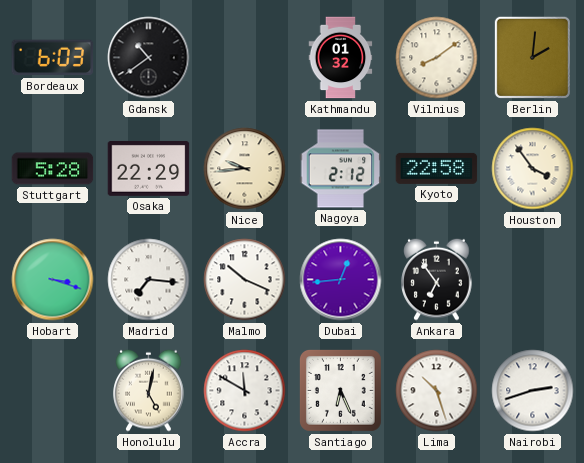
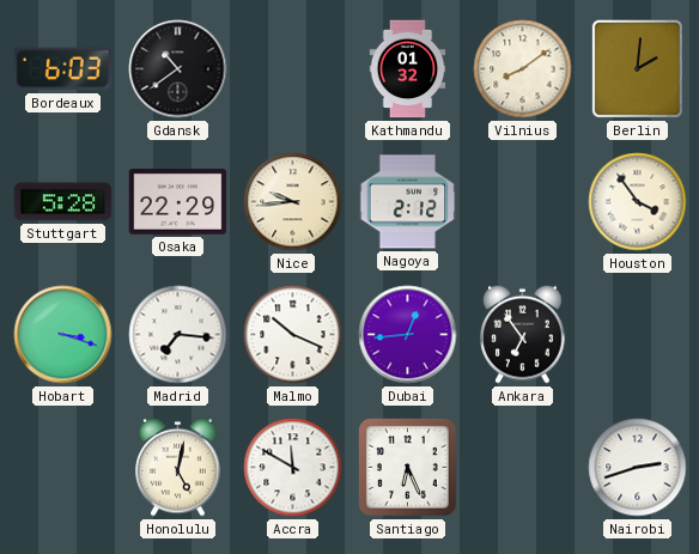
Kyoto: 22:58 -> none (437, 168)
Lima: 10:27 -> none (437, 391)
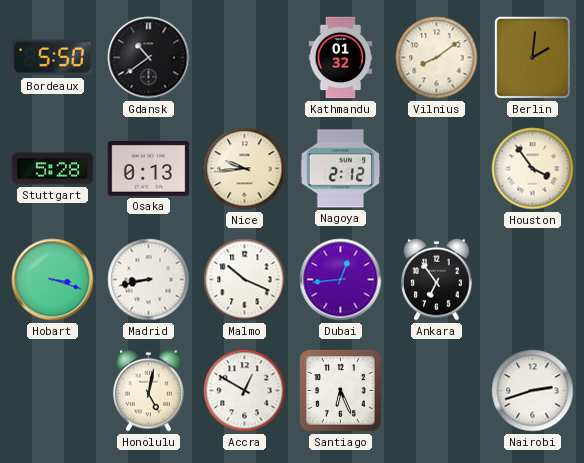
Bordeaux: 6:03 -> 5:50 (53, 58)
Osaka: 22:29 -> 0:13 (149, 169)
Madrid: 7:16 -> 8:43 (149, 280)
Accra: 11:50 -> 12:50 (245, 391)
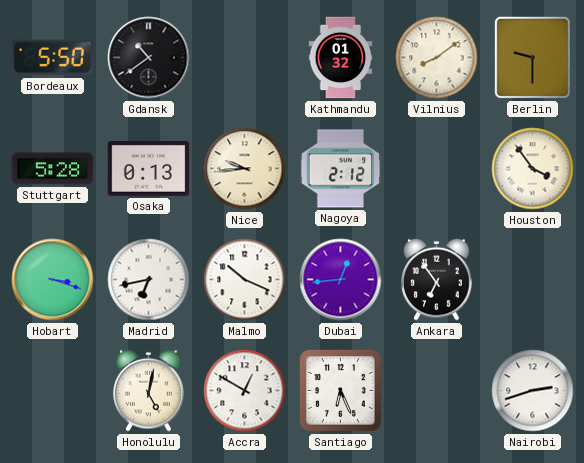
Berlin: 2:01 -> 9:30 (532, 57)
Madrid: 8:43 -> 6:43 (149, 280)
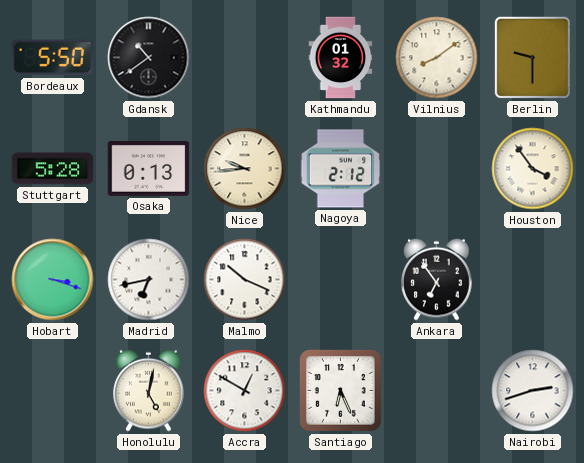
Dubai: 12:44 -> none (341, 280)
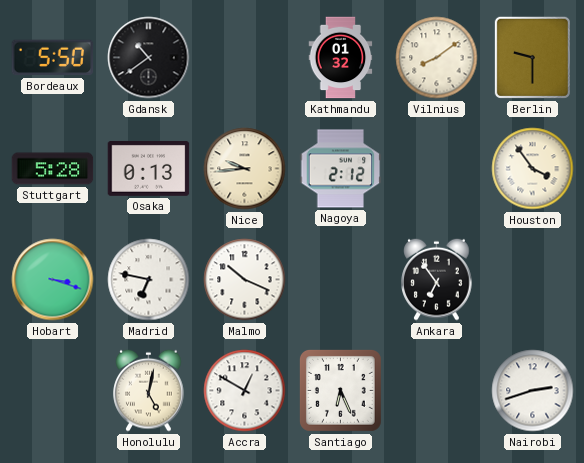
Madrid: 6:43 -> 6:47 (149, 280)
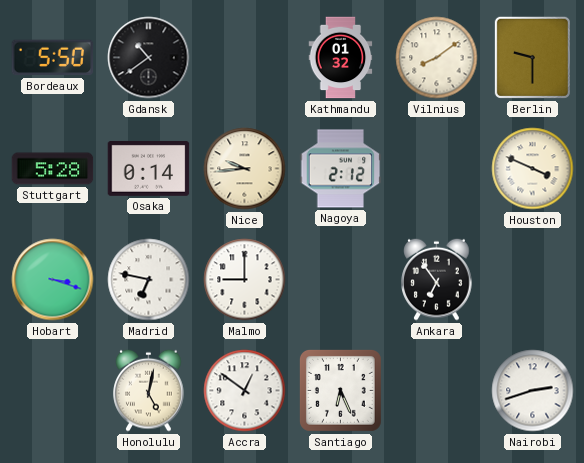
Osaka: 0:13 -> 0:14 (149, 169)
Houston: 3:54 -> 3:49 (533, 169)
Malmo: 10:19 -> 9:00 (245, 280)
Accra: 12:50 -> 12:51 (245, 391)
